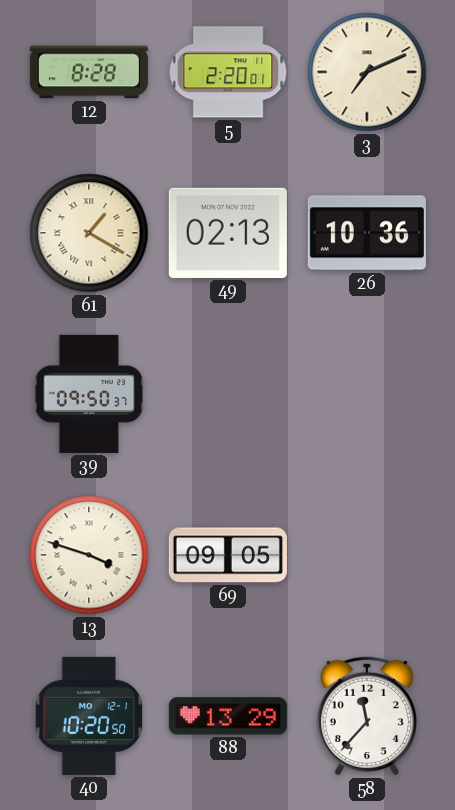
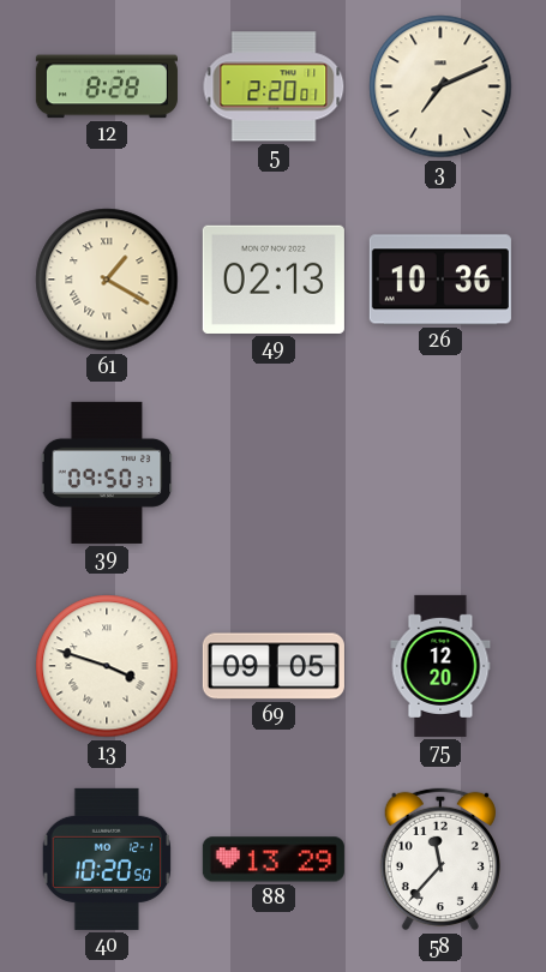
75: none -> 12:20 (440, 666)
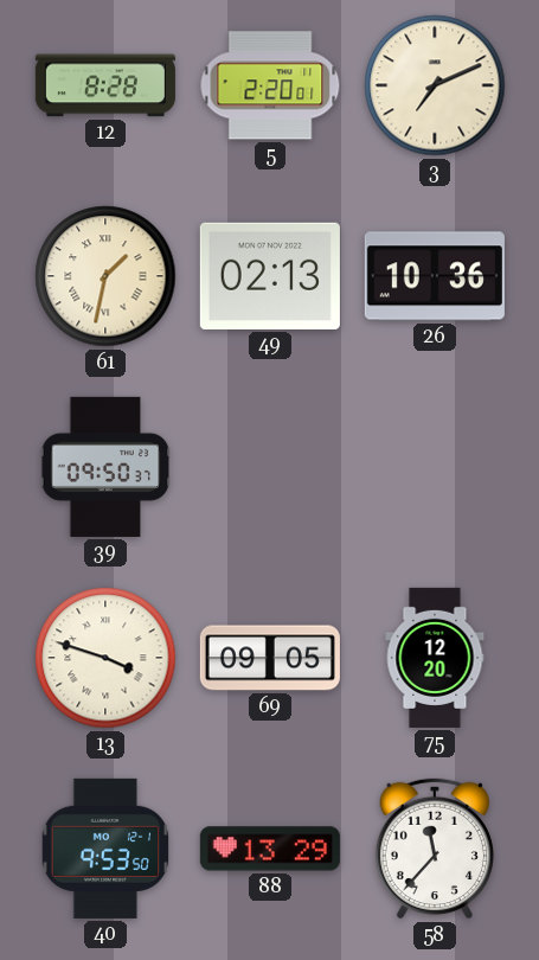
61: 1:20 -> 1:32 (105, 276)
40: 10:20 -> 9:53 (105, 849)
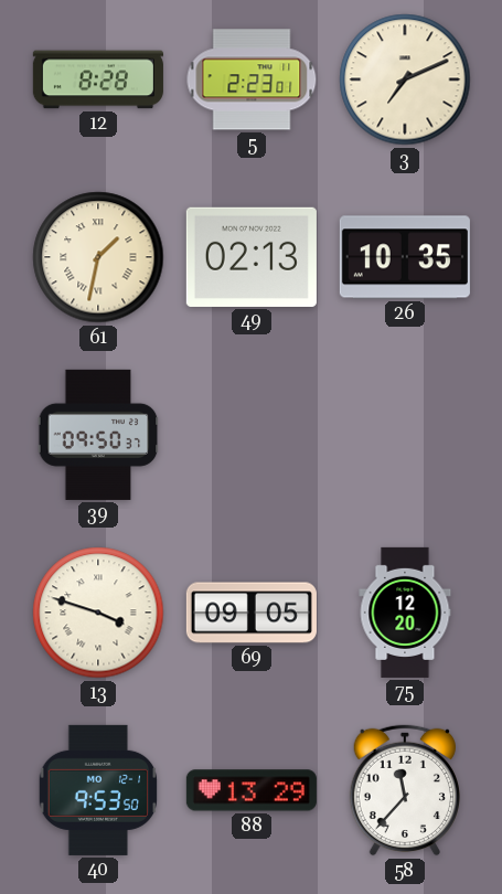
5: 2:20 -> 2:23 (252, 79)
26: 10:36 -> 10:35 (405, 257)
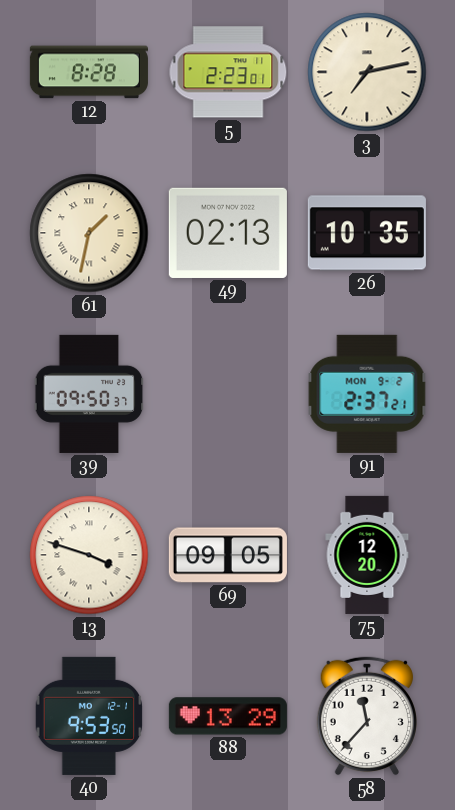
3: 7:11 -> 7:13 (367, 72)
91: none -> 2:37 (367, 394)
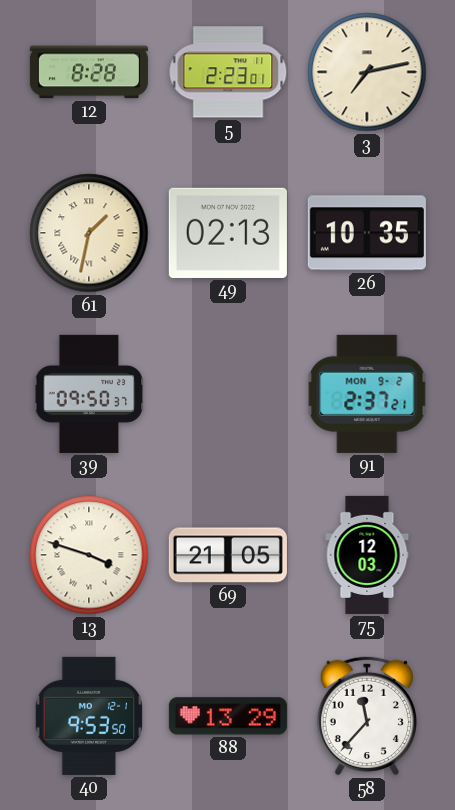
69: 09:05 -> 21:05 (228, 555)
75: 12:20 -> 12:03 (367, 555)
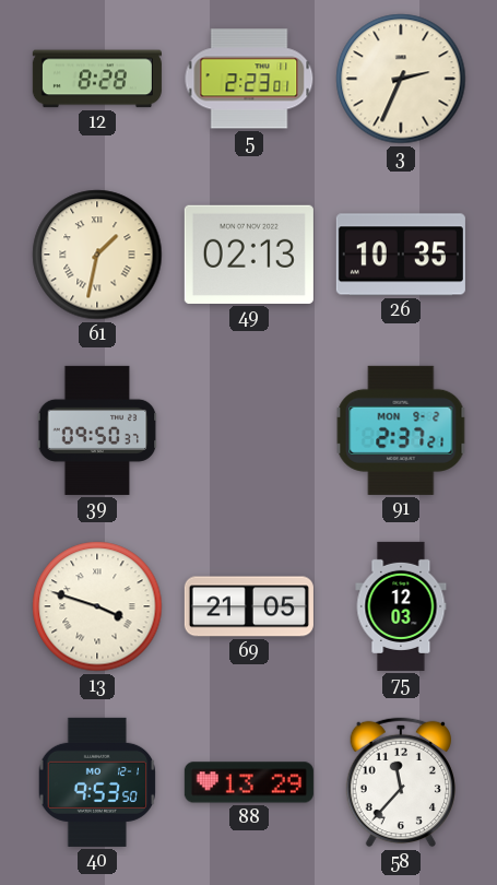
3: 7:13 -> 2:34 (401, 79)
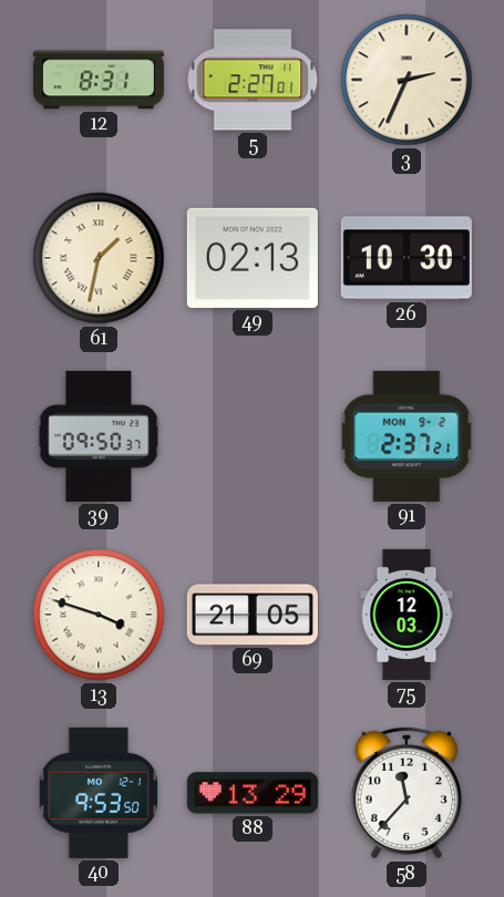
12: 8:28 -> 8:31 (99, 80)
5: 2:23 -> 2:27 (253, 80)
26: 10:35 -> 10:30 (407, 258)
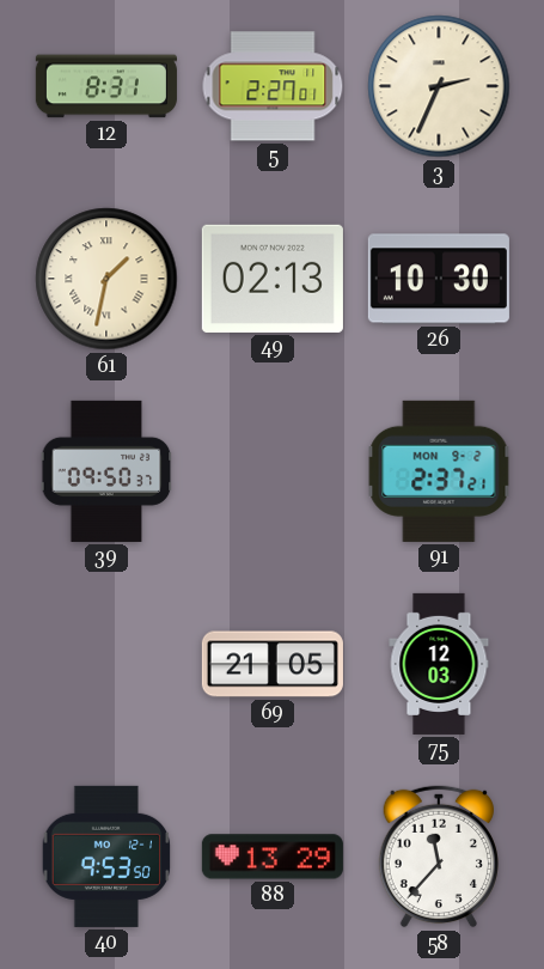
13: 3:48 -> none (99, 615)
